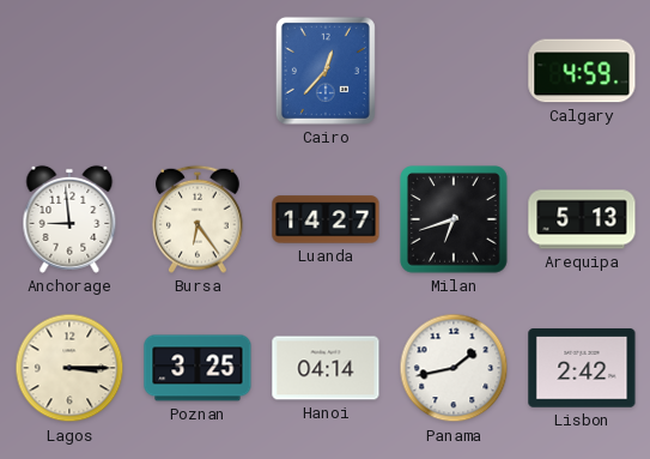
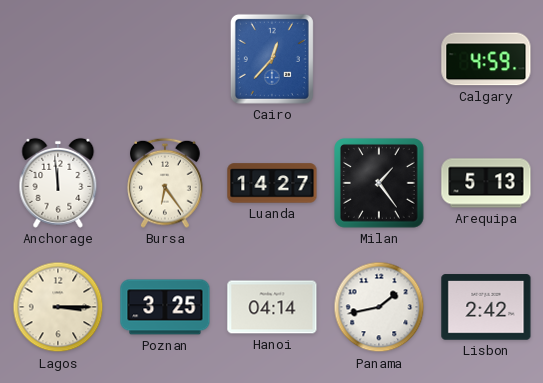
Anchorage: 8:59 -> 11:59 (58, 183)
Milan: 6:42 -> 1:24 (380, 184)
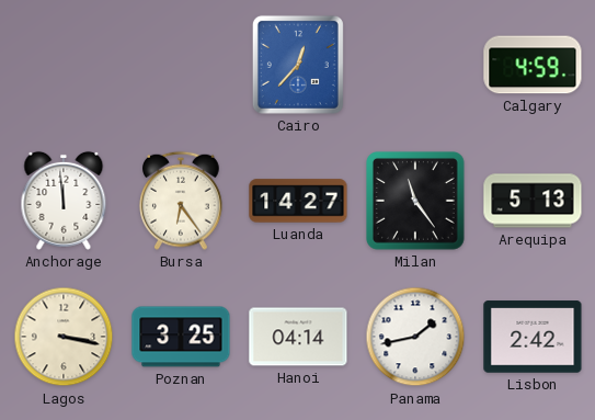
Milan: 1:24 -> 11:24 (416, 202)
Lagos: 3:15 -> 3:17 (64, 337)
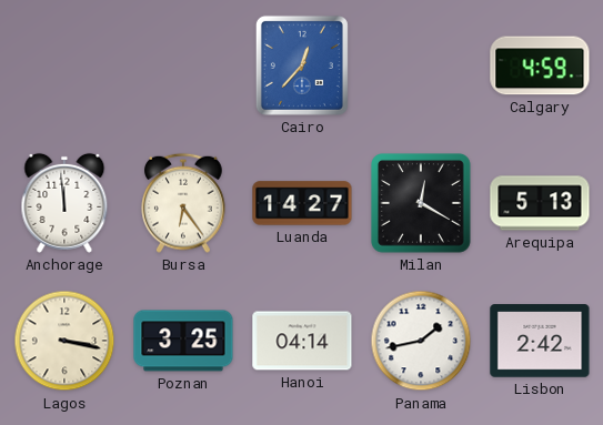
Milan: 11:24 -> 12:20 (422, 204)
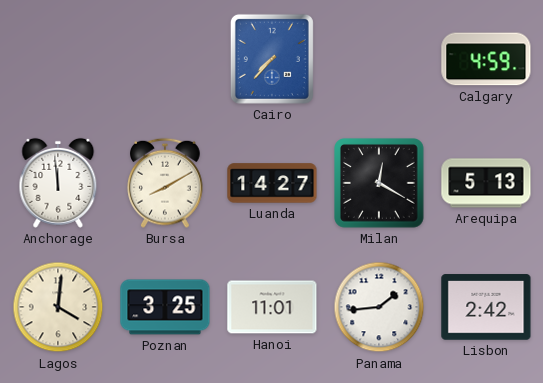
Cairo: 12:37 -> 7:37 (272, 59)
Bursa: 6:24 -> 8:10 (165, 183)
Lagos: 3:17 -> 4:01 (58, 307)
Hanoi: 04:14 -> 11:01 (272, 307)
Panama: 1:43 -> 1:44 (379, 307)
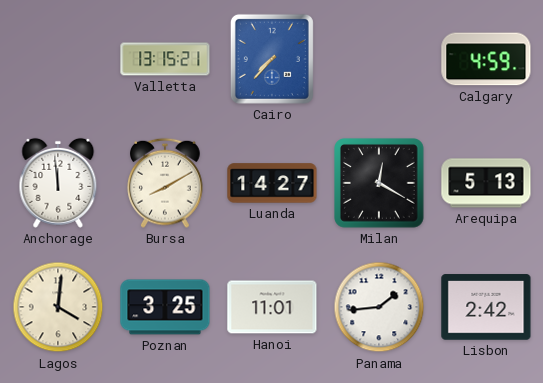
Valletta: none -> 13:15 (165, 59)
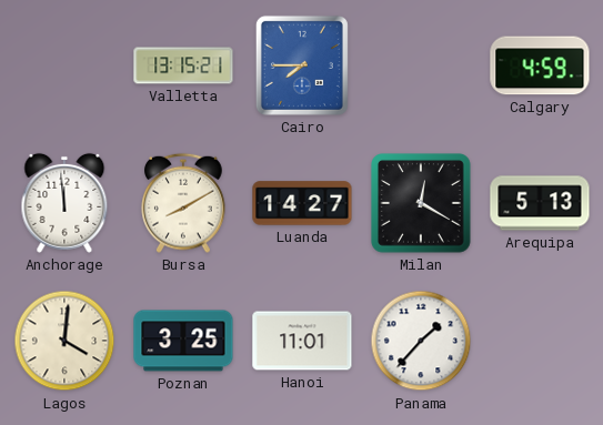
Cairo: 7:37 -> 7:45 (302, 65)
Panama: 1:44 -> 1:37 (421, 341)
Lisbon: 2:42 -> none (486, 307)
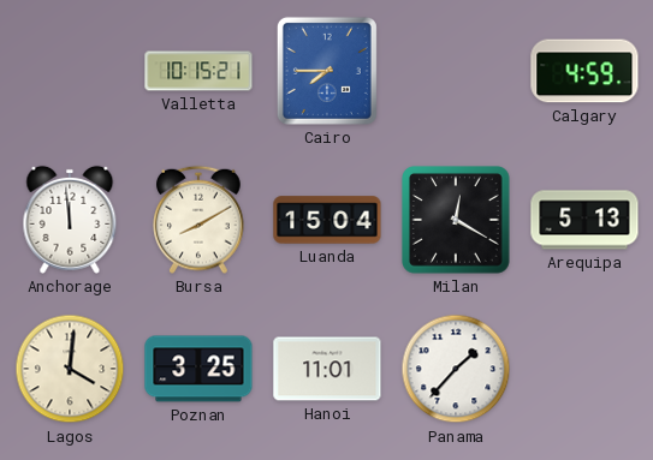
Valletta: 13:15 -> 10:15 (198, 71)
Luanda: 14:27 -> 15:04 (327, 220)
